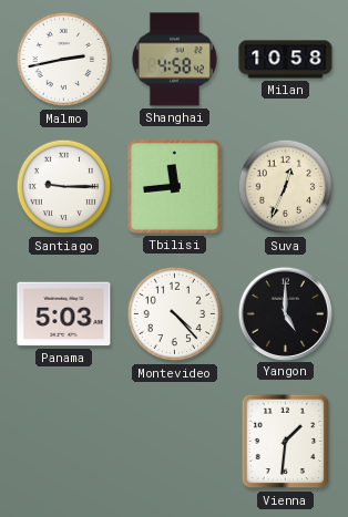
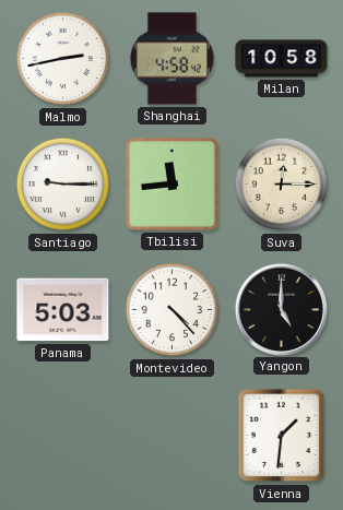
Suva: 12:34 -> 12:15 (282, 185)
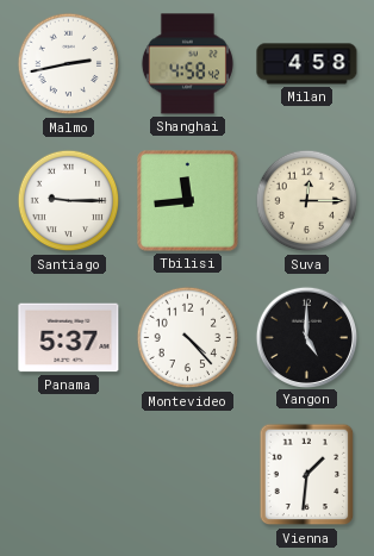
Milan: 10:58 -> 4:58 (307, 64)
Panama: 5:03 -> 5:37 (69, 338)
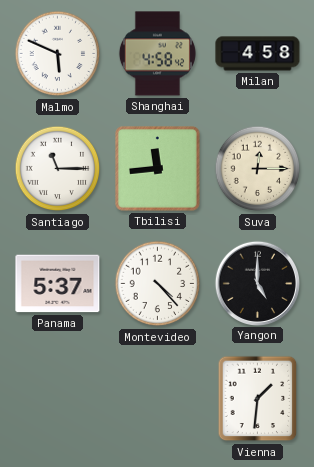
Malmo: 2:43 -> 5:49 (58, 54)
Santiago: 9:15 -> 11:15 (58, 169)
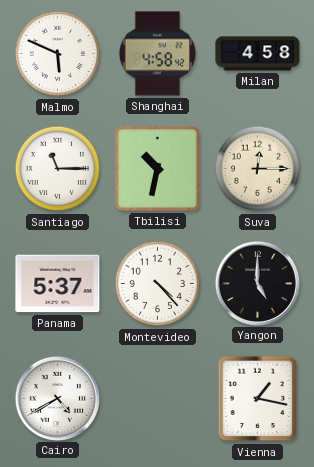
Tbilisi: 11:44 -> 10:32 (158, 169)
Cairo: none -> 4:40 (57, 398)
Vienna: 1:31 -> 1:17 (258, 399)
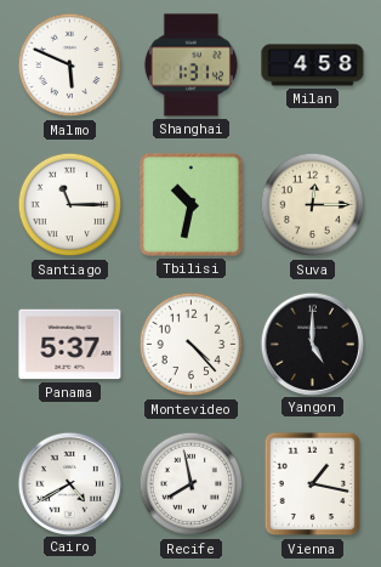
Shanghai: 4:58 -> 1:31 (190, 66)
Recife: none -> 7:58 (192, 484)
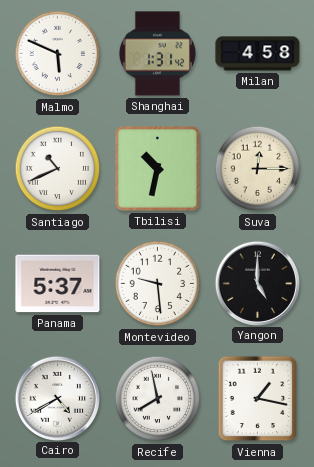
Santiago: 11:15 -> 10:41 (58, 169)
Montevideo: 4:23 -> 9:29 (158, 284)
